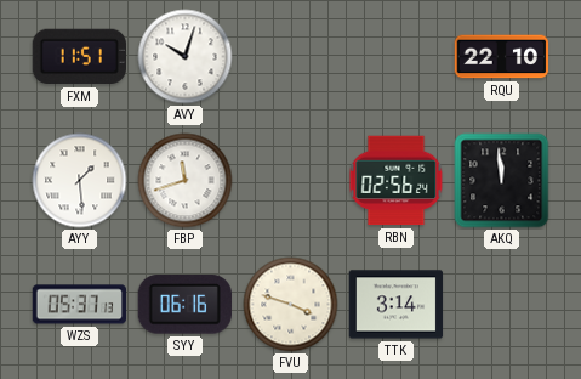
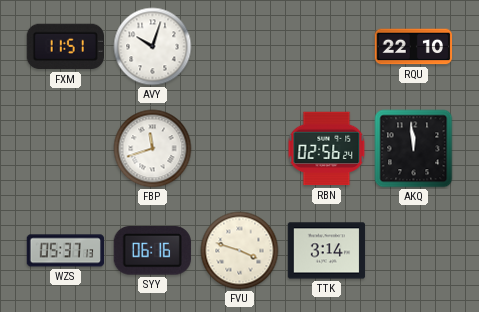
AYY: 1:29 -> none (80, 181)
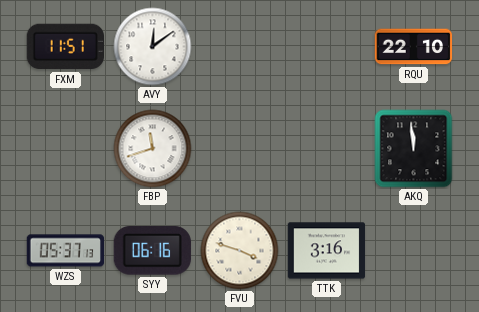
AVY: 10:03 -> 12:09 (153, 47)
RBN: 02:56 -> none (327, 149)
TTK: 3:14 -> 3:16 (327, 251)
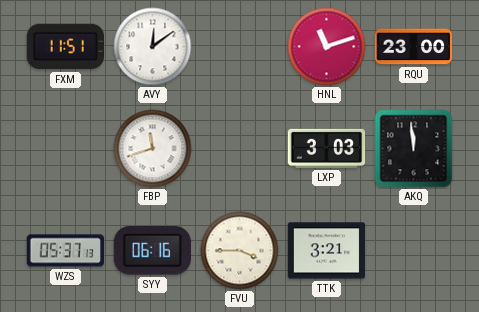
HNL: none -> 11:12 (327, 47)
RQU: 22:10 -> 23:00 (414, 47)
LXP: none -> 3:03 (327, 148)
FVU: 3:48 -> 3:45 (240, 251)
TTK: 3:16 -> 3:21 (327, 251)
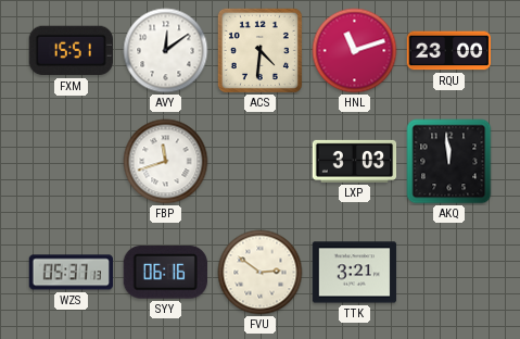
FXM: 11:51 -> 15:51 (71, 51)
ACS: none -> 4:31 (259, 50)
FVU: 3:45 -> 2:51 (261, 273)
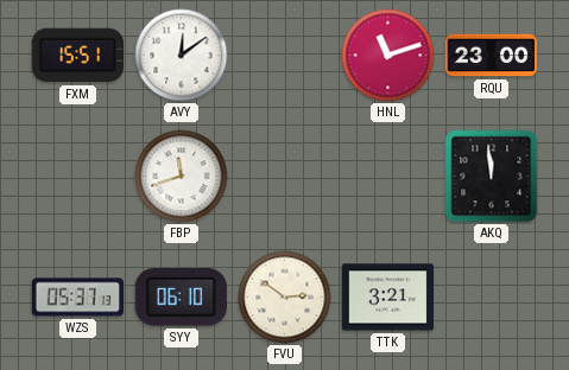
ACS: 4:31 -> none (259, 50)
LXP: 3:03 -> none (355, 161)
SYY: 06:16 -> 06:10 (181, 298)
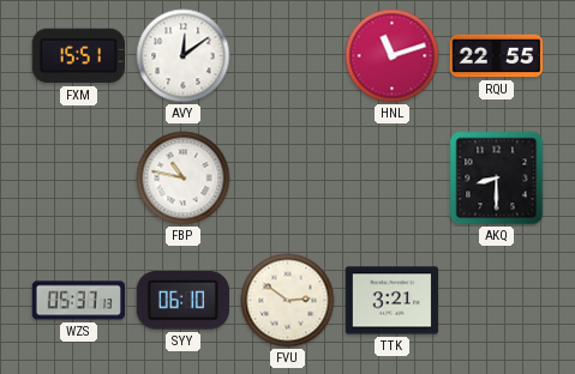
RQU: 23:00 -> 22:55 (497, 56)
FBP: 11:42 -> 10:47 (184, 179)
AKQ: 11:59 -> 8:30 (497, 179)
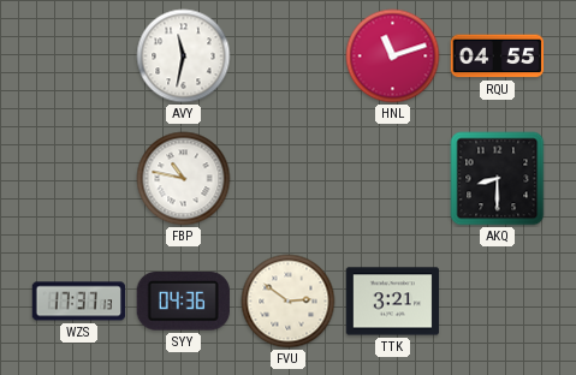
FXM: 15:51 -> none (78, 56)
AVY: 12:09 -> 11:32 (184, 56)
RQU: 22:55 -> 04:55 (498, 56)
WZS: 05:37 -> 17:37 (79, 302)
SYY: 06:10 -> 04:36 (183, 302)
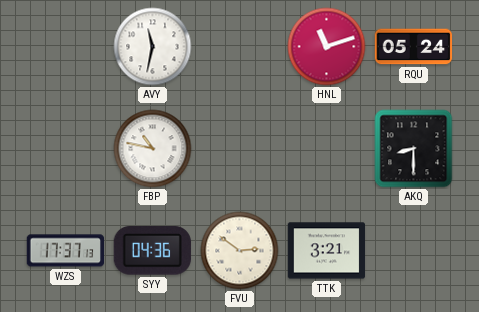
RQU: 04:55 -> 05:24 (414, 47)
